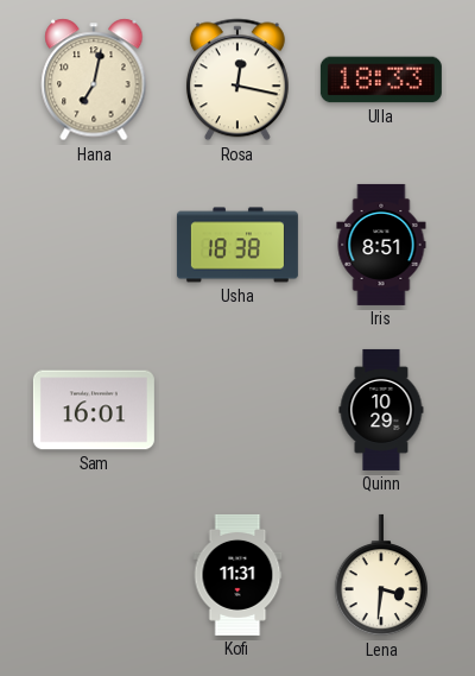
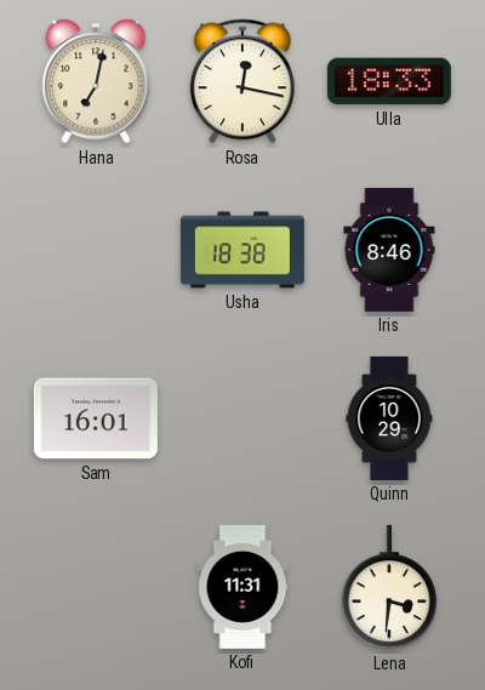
Iris: 8:51 -> 8:46 (389, 250)
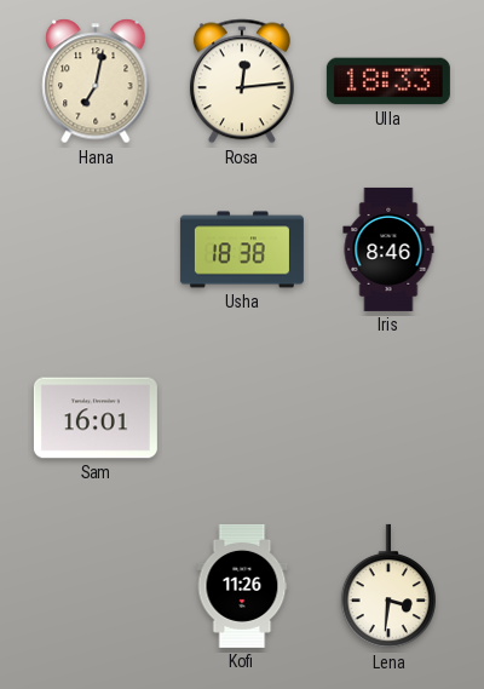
Rosa: 12:17 -> 12:14 (242, 81)
Quinn: 10:29 -> none (389, 418)
Kofi: 11:31 -> 11:26 (242, 586)
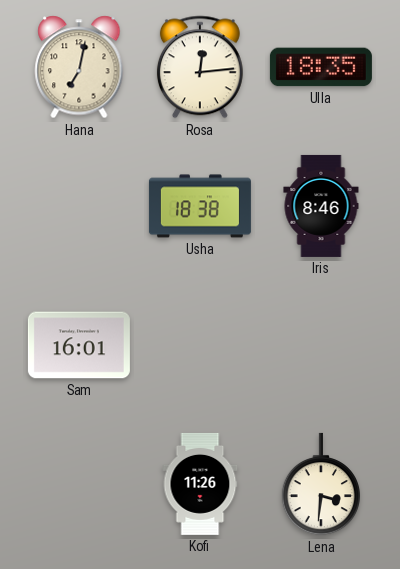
Ulla: 18:33 -> 18:35 (321, 67)
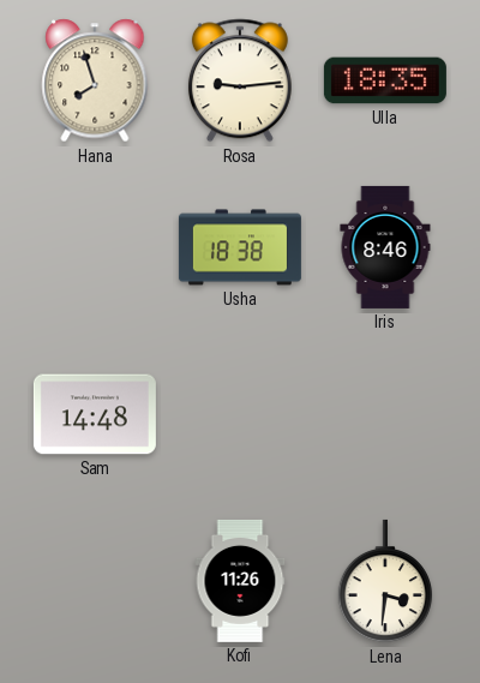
Hana: 7:02 -> 7:57 (95, 80)
Rosa: 12:14 -> 9:14 (240, 80)
Sam: 16:01 -> 14:48 (95, 414)
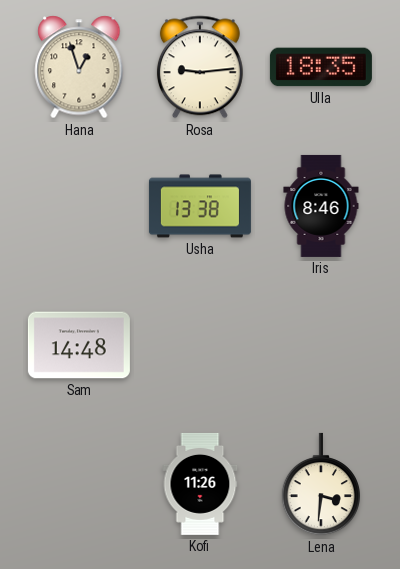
Hana: 7:57 -> 12:57 (79, 67)
Usha: 18:38 -> 13:38 (200, 206)
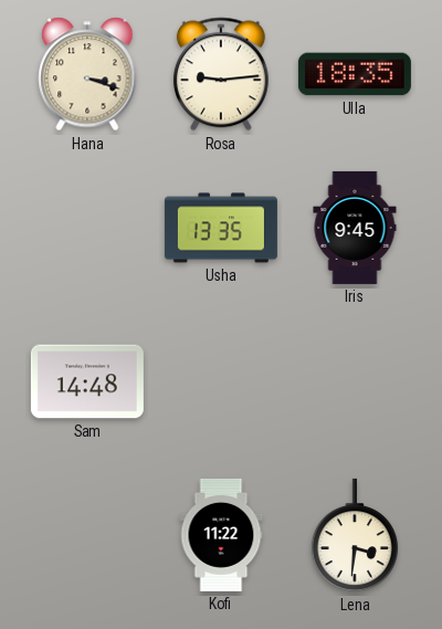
Hana: 12:57 -> 3:18 (87, 74)
Usha: 13:38 -> 13:35 (221, 228)
Iris: 8:46 -> 9:45 (355, 228)
Kofi: 11:26 -> 11:22 (221, 535)
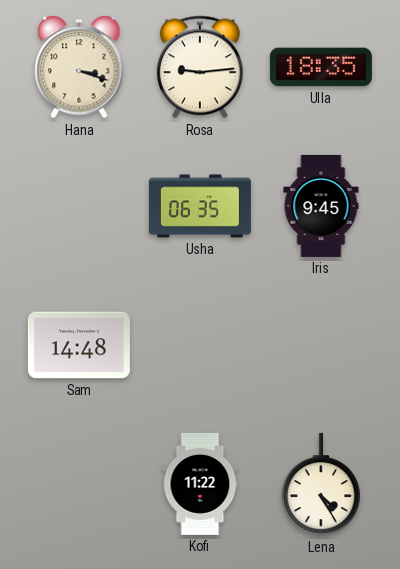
Usha: 13:35 -> 06:35 (200, 206)
Lena: 3:31 -> 4:25 (320, 484)
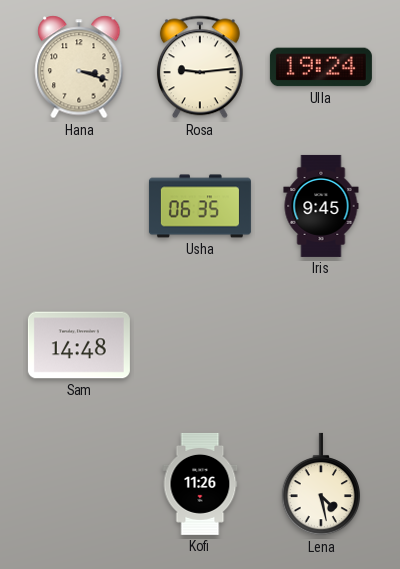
Ulla: 18:35 -> 19:24 (321, 67)
Kofi: 11:22 -> 11:26 (200, 484)
Lena: 4:25 -> 4:28 (320, 484)
